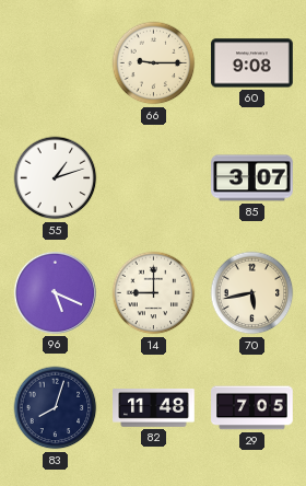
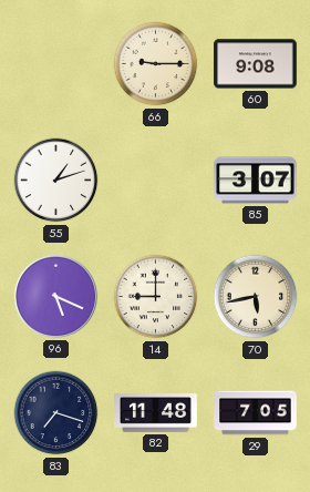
83: 8:03 -> 7:18 (56, 413)
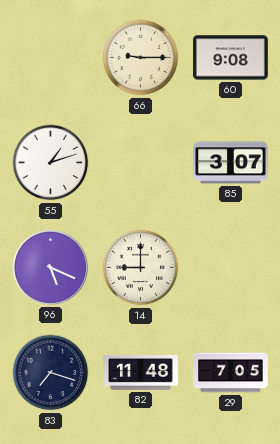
70: 5:43 -> none (256, 297)
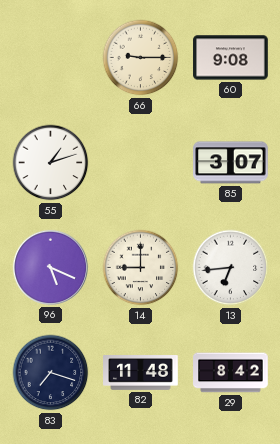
13: none -> 6:44 (231, 268)
29: 7:05 -> 8:42 (231, 373)
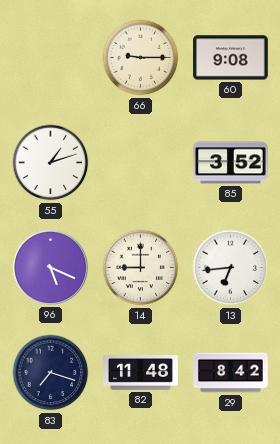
85: 3:07 -> 3:52 (231, 163)
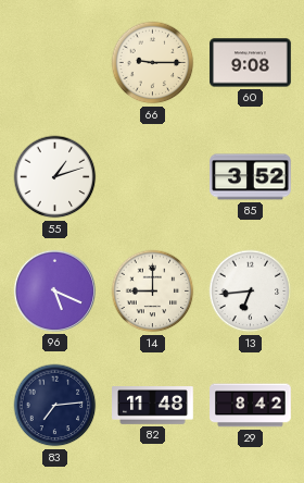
83: 7:18 -> 7:14 (55, 406)
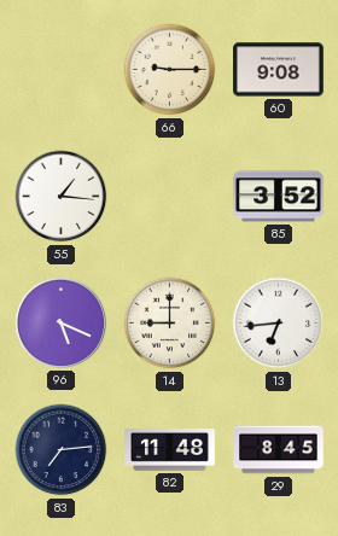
55: 1:12 -> 1:16 (62, 197)
29: 8:42 -> 8:45 (279, 450)
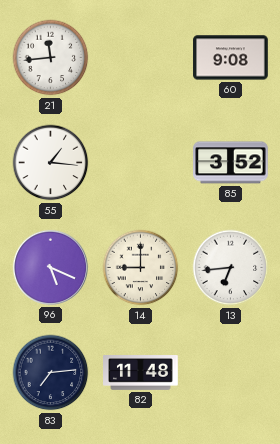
21: none -> 11:44 (51, 58)
66: 9:15 -> none (170, 70)
29: 8:45 -> none (279, 450)
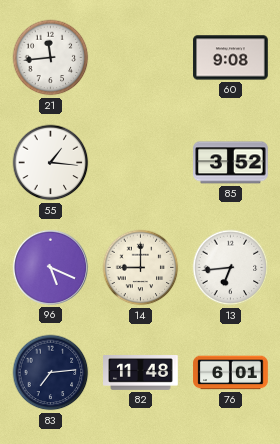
76: none -> 6:01 (231, 373)
